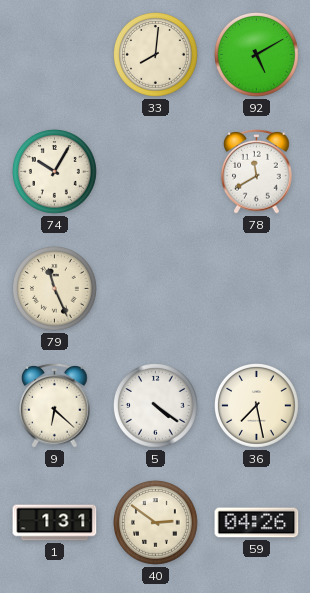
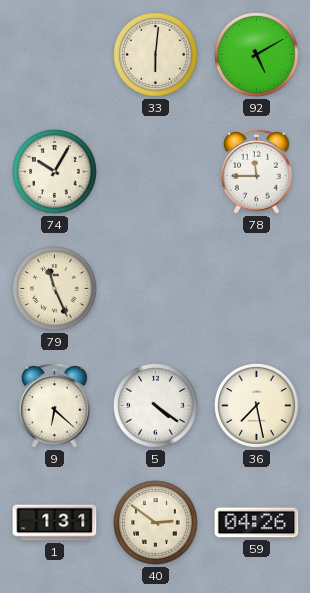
33: 8:01 -> 6:01 (156, 55)
78: 11:40 -> 11:45 (257, 172)
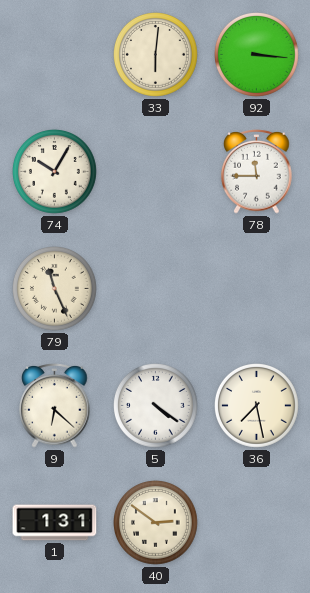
92: 5:10 -> 3:16 (257, 55)
59: 04:26 -> none (257, 523)
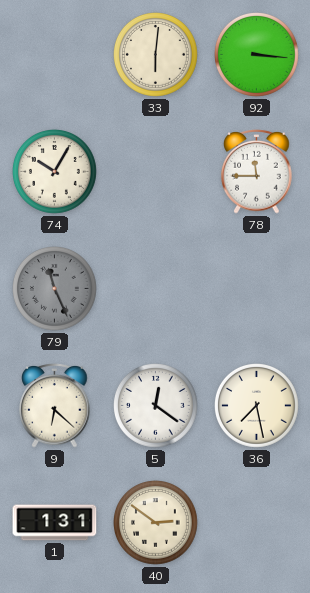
79 dial: cream -> grey (55, 289)
5: 4:21 -> 12:21 (156, 406)
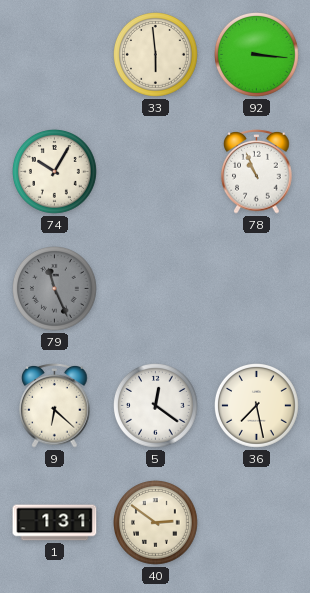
33: 6:01 -> 5:59 (156, 55)
78: 11:45 -> 10:56 (257, 172)
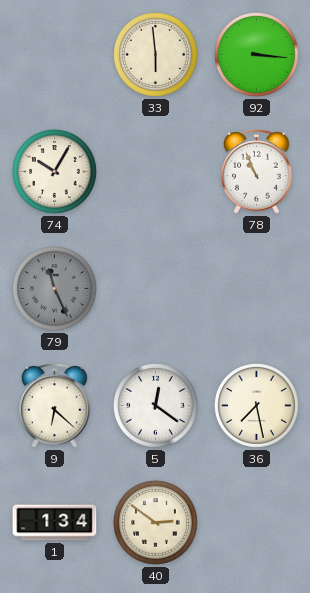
1: 1:31 -> 1:34 (55, 523)
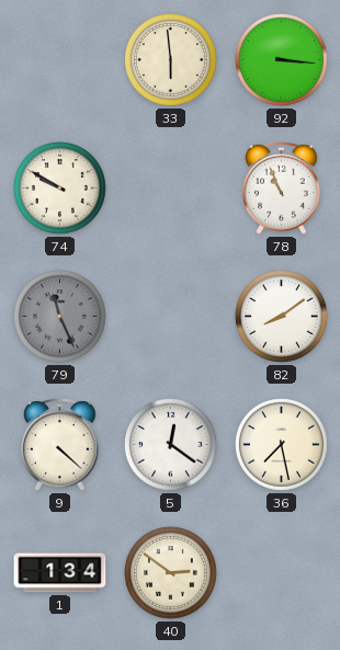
74: 10:05 -> 9:50 (60, 189)
82: none -> 8:09 (282, 317)
9: 6:22 -> 4:22 (60, 445)
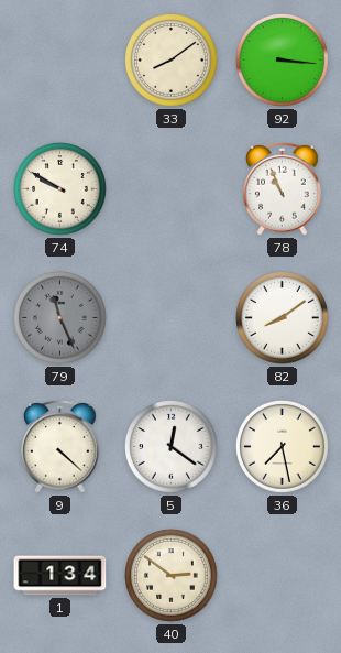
33: 5:59 -> 8:09 (172, 61)
